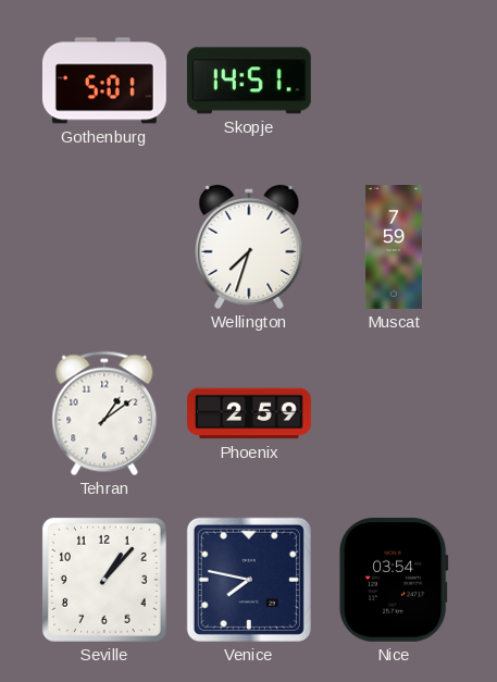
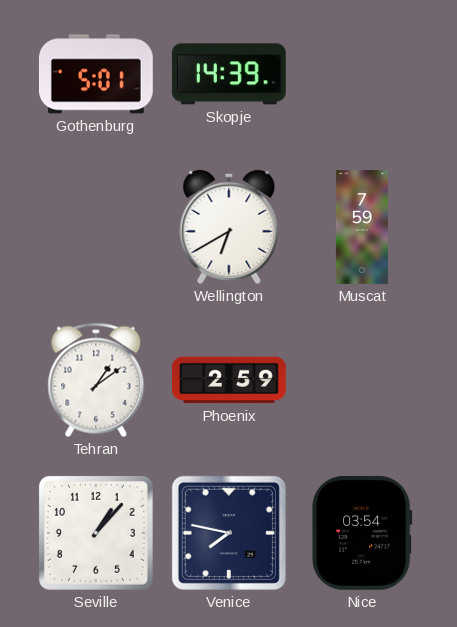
Skopje: 14:51 -> 14:39 (229, 74)
Wellington: 7:33 -> 6:40 (229, 227)
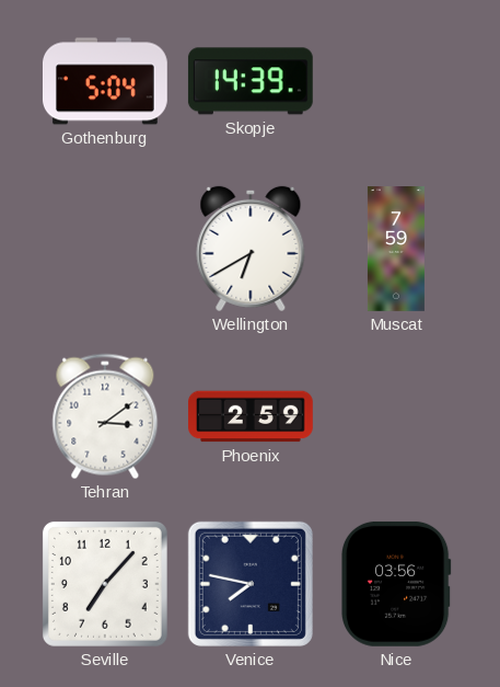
Gothenburg: 5:01 -> 5:04 (105, 81)
Tehran: 1:09 -> 3:09 (105, 416)
Seville: 1:07 -> 7:07 (105, 584)
Nice: 03:54 -> 03:56 (396, 584)
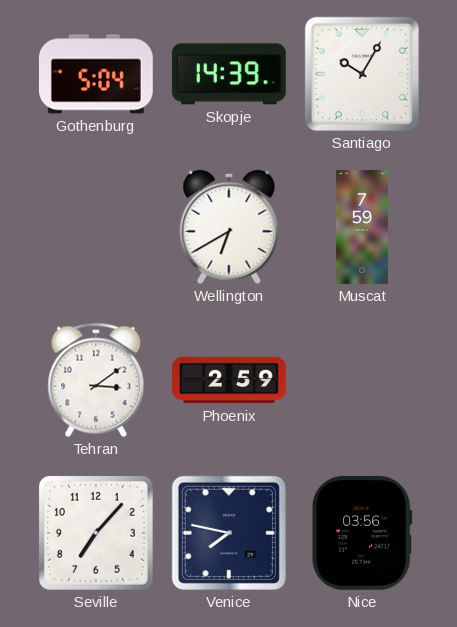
Santiago: none -> 10:05 (362, 74)
